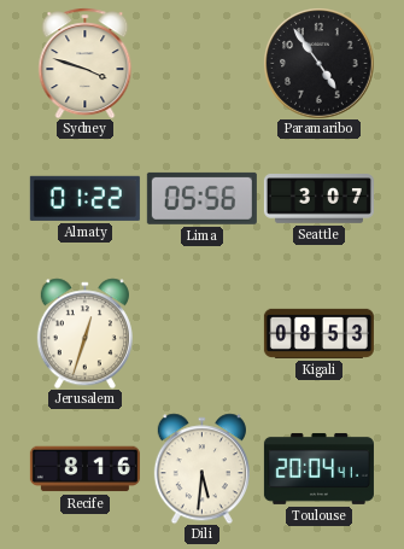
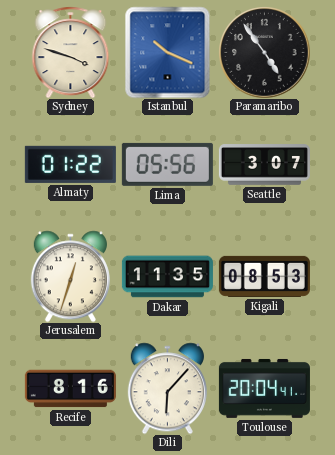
Istanbul: none -> 10:19 (168, 52)
Dakar: none -> 11:35 (167, 277)
Dili: 5:31 -> 6:07 (167, 388)
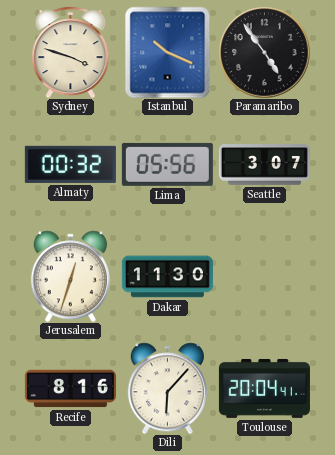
Almaty: 01:22 -> 00:32 (70, 164)
Dakar: 11:35 -> 11:30 (167, 277)
Kigali: 08:53 -> none (264, 276)
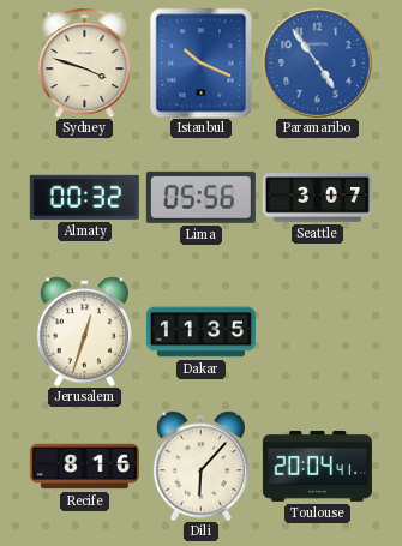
Paramaribo dial: black -> blue (317, 62)
Dakar: 11:30 -> 11:35 (200, 332)
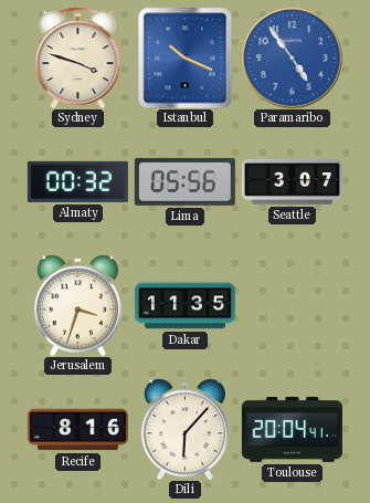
Jerusalem: 12:33 -> 3:33 (77, 305)
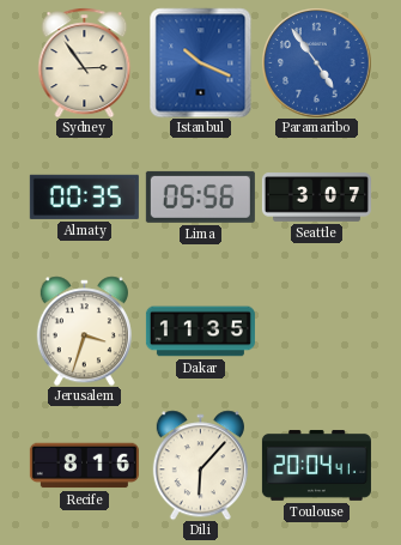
Sydney: 3:48 -> 2:54 (85, 62)
Almaty: 00:32 -> 00:35 (84, 196)
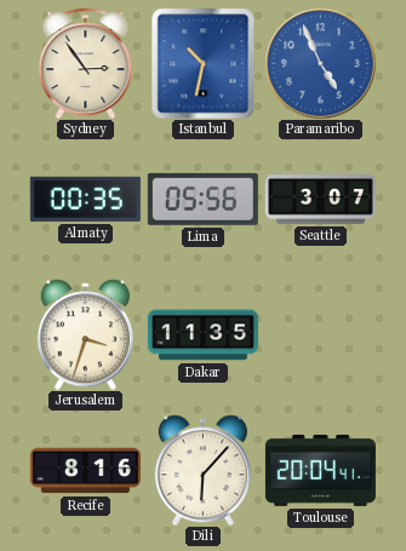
Istanbul: 10:19 -> 10:32 (204, 63)
Paramaribo: 4:54 -> 4:56 (320, 63)
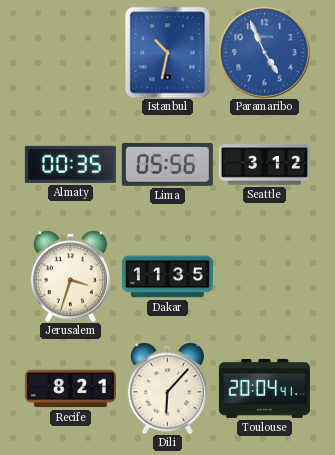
Sydney: 2:54 -> none (86, 63)
Seattle: 3:07 -> 3:12 (264, 165)
Recife: 8:16 -> 8:21 (70, 389)
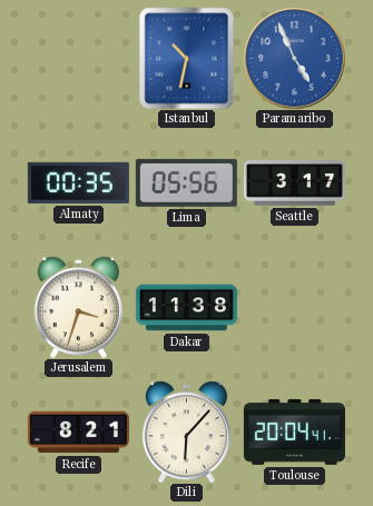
Seattle: 3:12 -> 3:17 (294, 183)
Dakar: 11:35 -> 11:38 (186, 308)
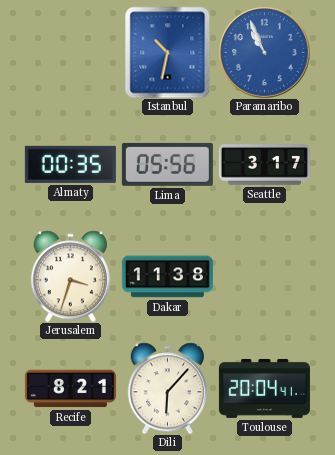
Paramaribo: 4:56 -> 10:56 (264, 52)
